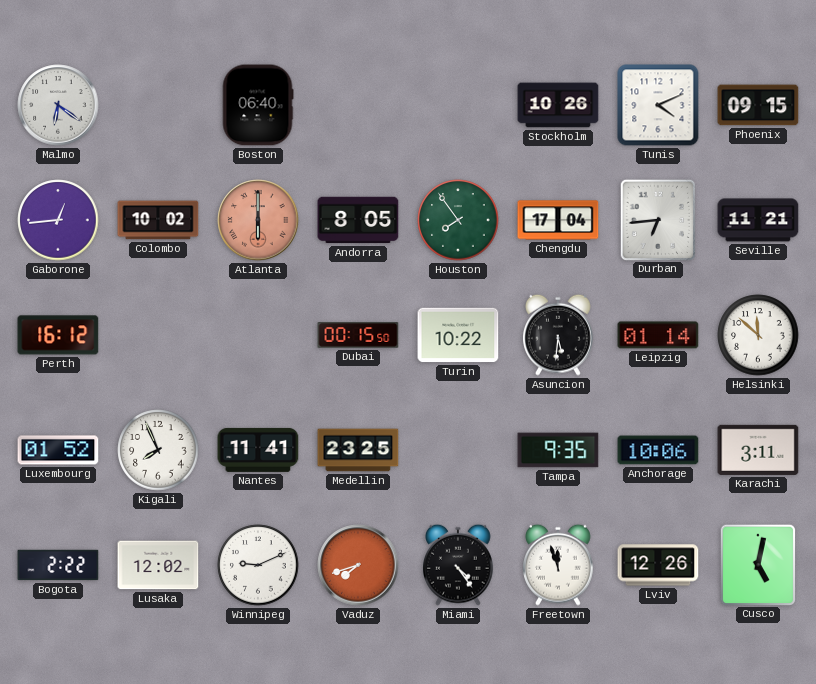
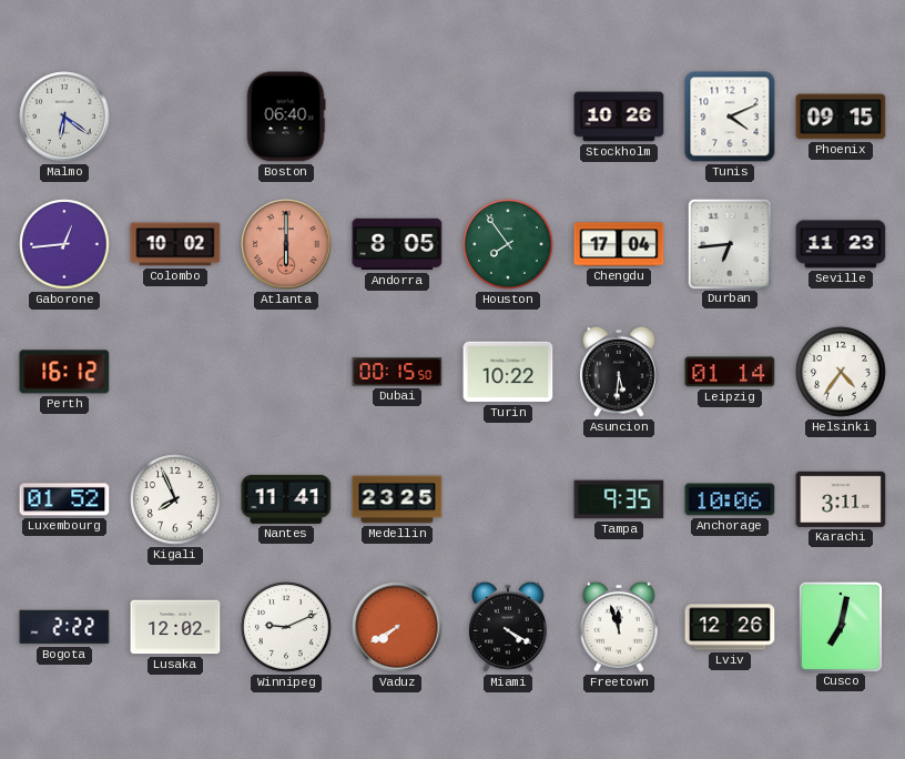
Seville: 11:21 -> 11:23 (841, 244)
Helsinki: 11:52 -> 4:36 (841, 372)
Vaduz: 7:42 -> 7:40 (397, 627)
Miami: 4:24 -> 4:20 (509, 627)
Cusco: 5:02 -> 7:02 (840, 626)
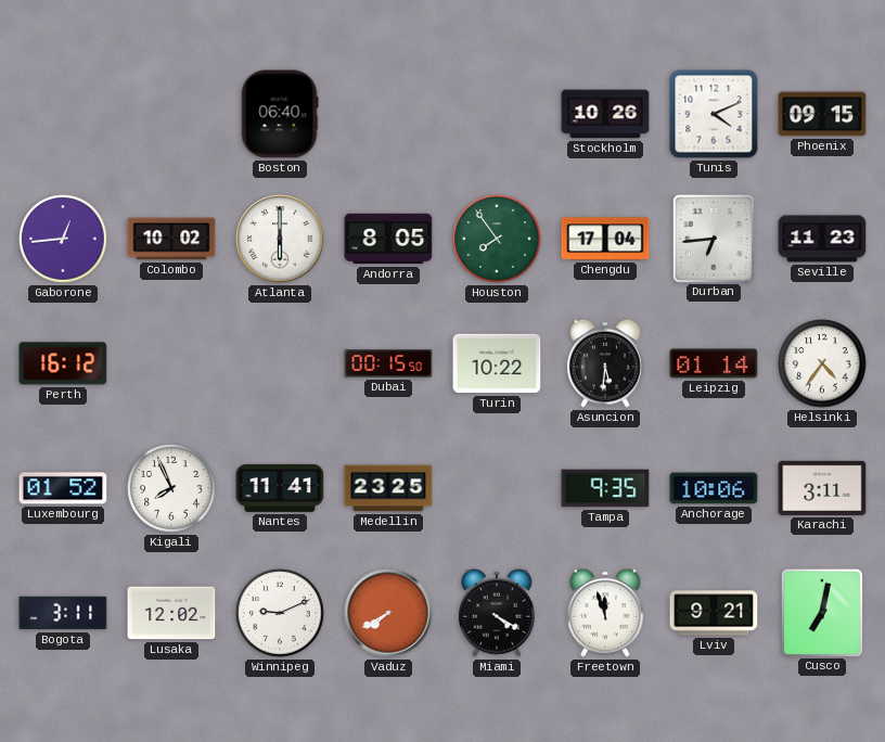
Malmo: 6:21 -> none (64, 117)
Atlanta dial: salmon -> white (280, 239)
Bogota: 2:22 -> 3:11 (63, 613)
Lviv: 12:26 -> 9:21 (714, 613)
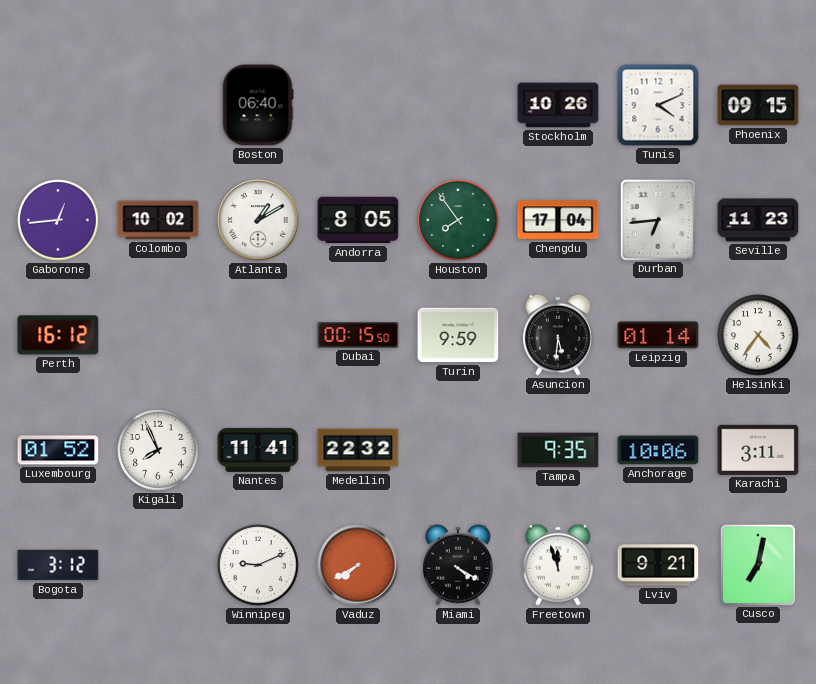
Atlanta: 6:00 -> 1:10 (258, 220)
Turin: 10:22 -> 9:59 (458, 335)
Medellin: 23:25 -> 22:32 (358, 450)
Bogota: 3:11 -> 3:12 (58, 565)
Lusaka: 12:02 -> none (171, 613)
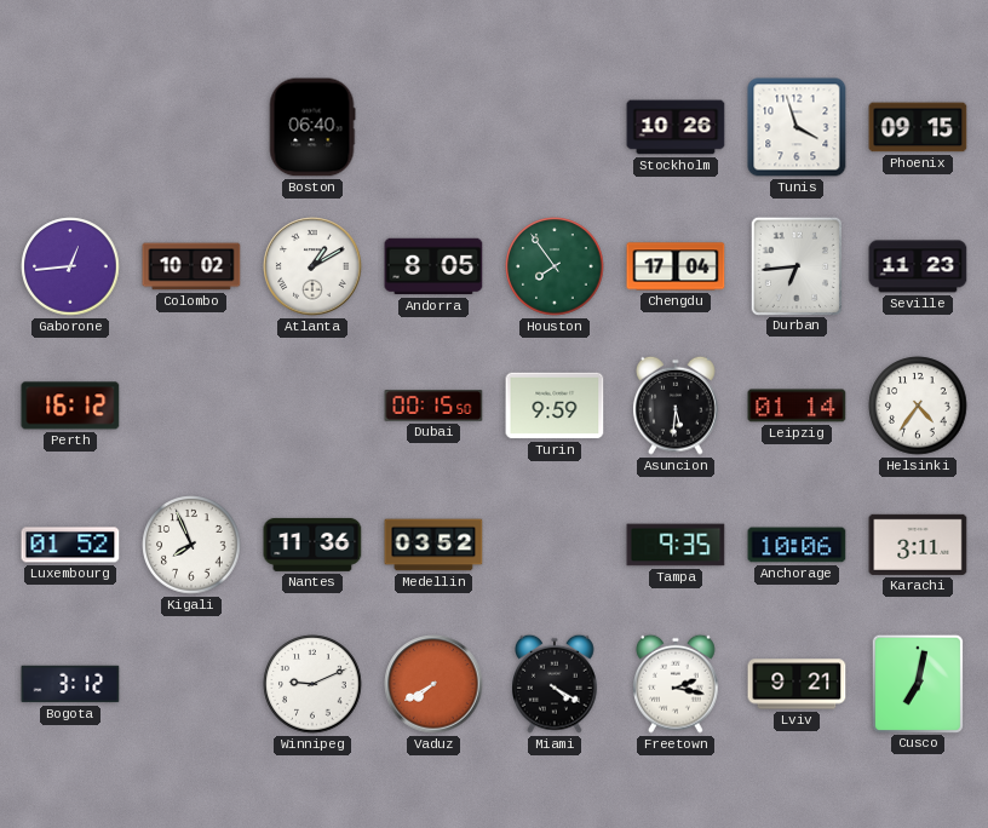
Tunis: 4:11 -> 3:57 (797, 127)
Nantes: 11:41 -> 11:36 (312, 545)
Medellin: 22:32 -> 03:52 (433, 545)
Freetown: 11:57 -> 2:17 (677, 684)
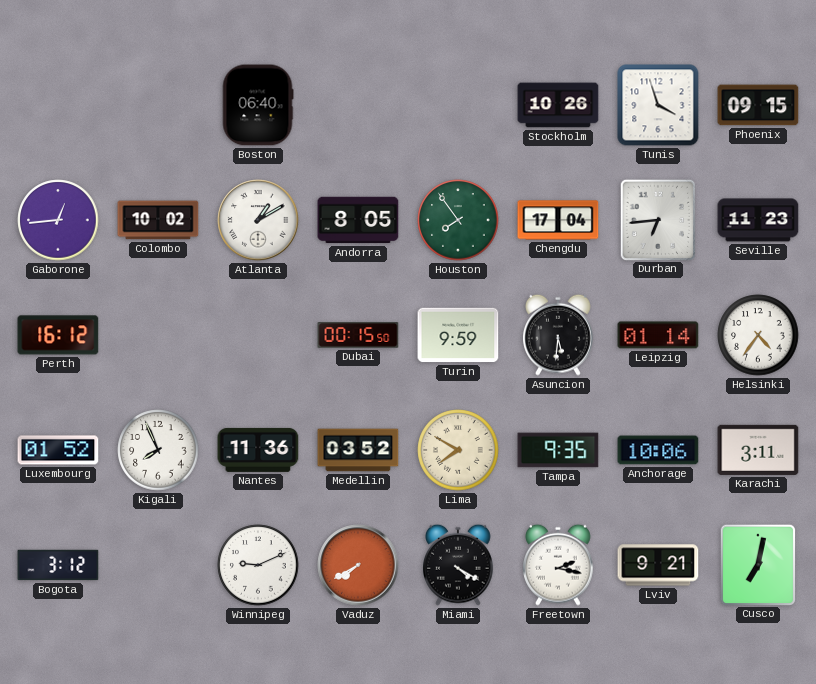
Lima: none -> 7:50 (458, 450)
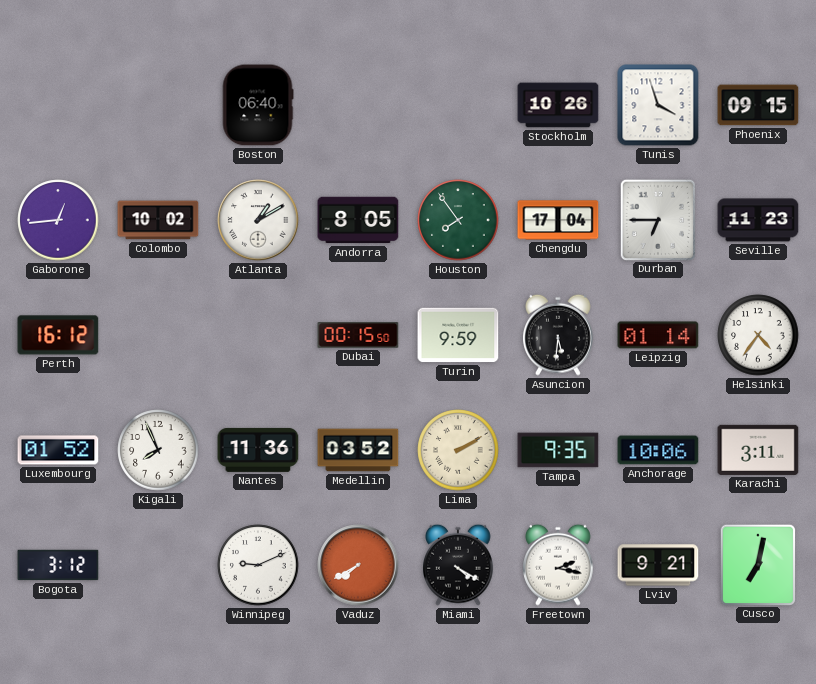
Durban: 6:44 -> 6:45 (657, 219)
Lima: 7:50 -> 2:10 (458, 450)
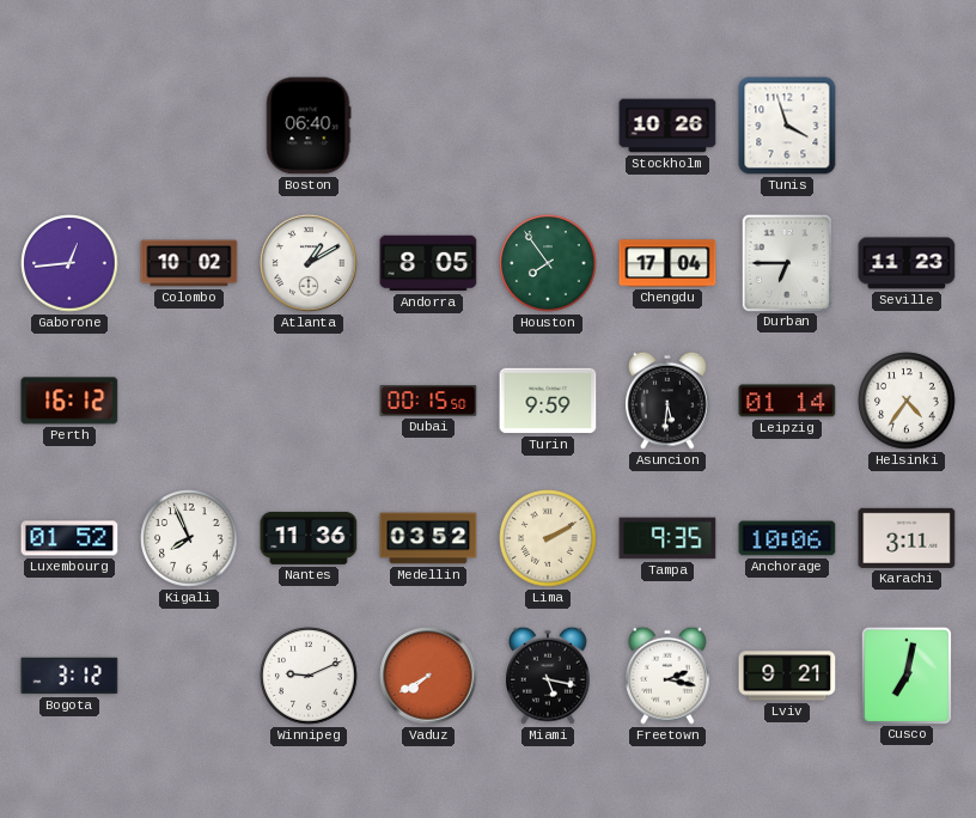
Phoenix: 09:15 -> none (758, 105)
Miami: 4:20 -> 5:17 (549, 676)
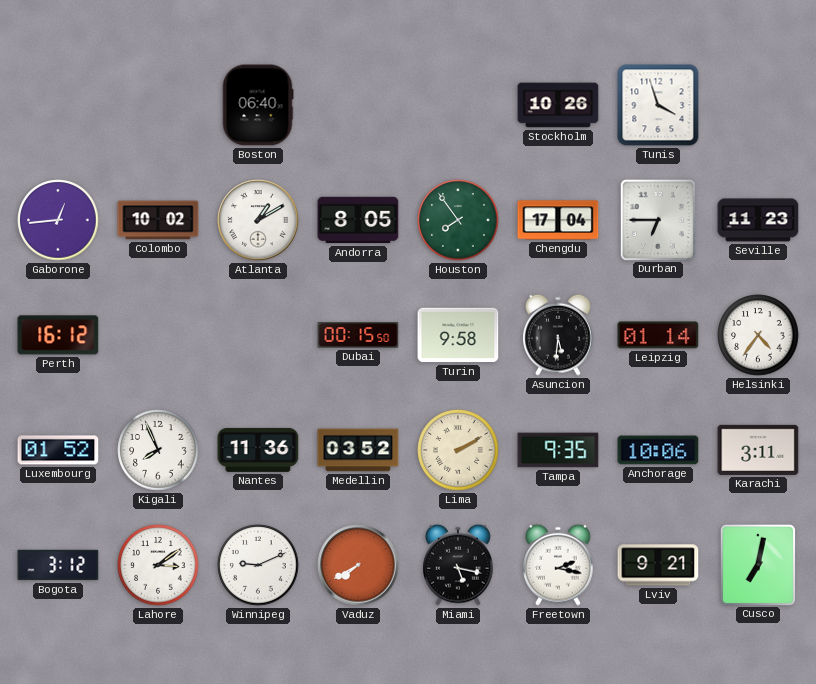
Turin: 9:59 -> 9:58 (458, 335)
Lahore: none -> 3:09 (158, 565)
